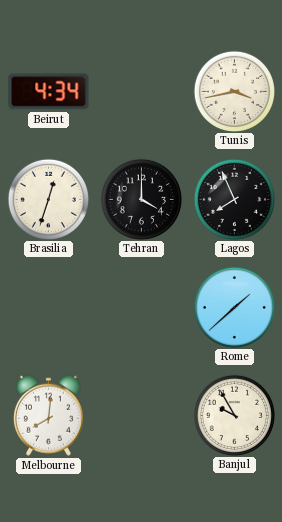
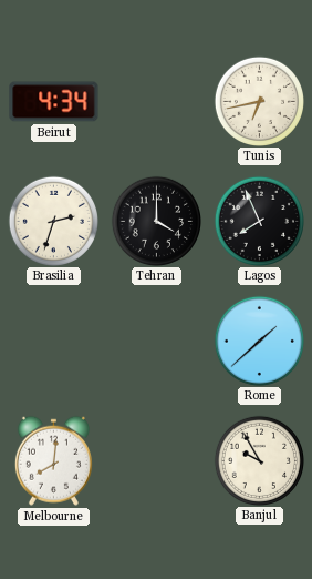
Tunis: 3:43 -> 6:43 (259, 101)
Brasilia: 12:33 -> 2:33 (53, 221)
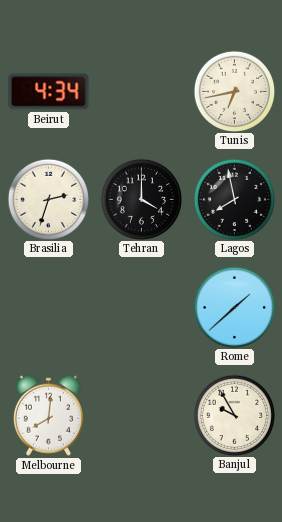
Lagos: 7:56 -> 7:58 (234, 199)
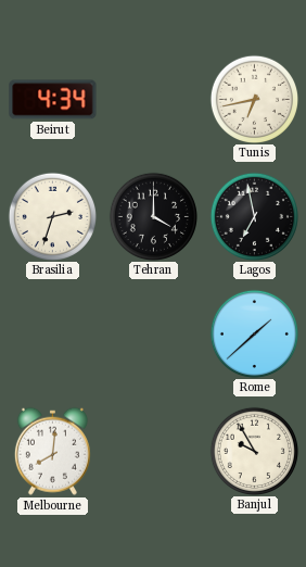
Lagos: 7:58 -> 6:58 (254, 216)
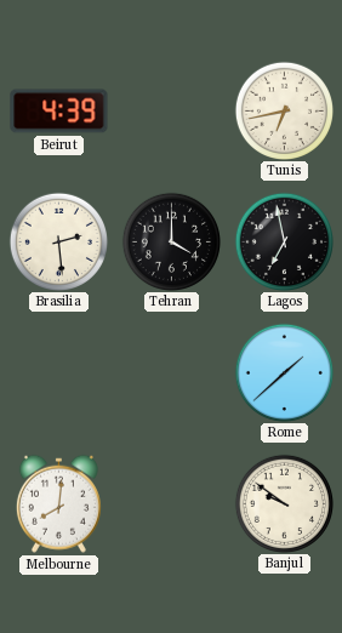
Beirut: 4:34 -> 4:39 (59, 112)
Brasilia: 2:33 -> 2:29 (58, 241)
Banjul: 9:55 -> 9:51 (284, 503)
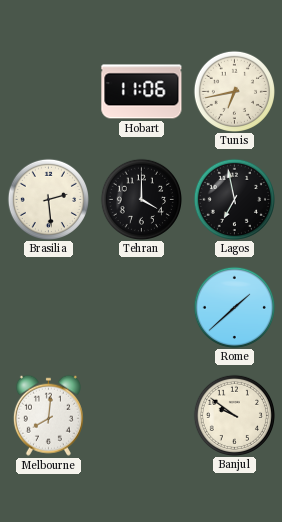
Beirut: 4:39 -> none (59, 112)
Hobart: none -> 11:06 (142, 92)
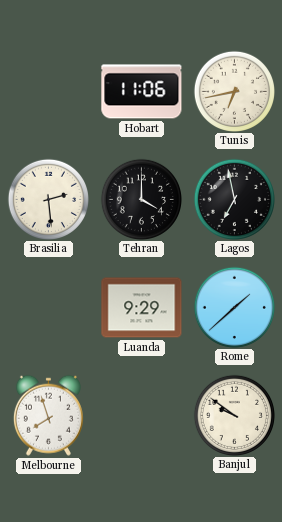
Luanda: none -> 9:29 (142, 308)
Melbourne: 8:01 -> 7:57 (48, 415)
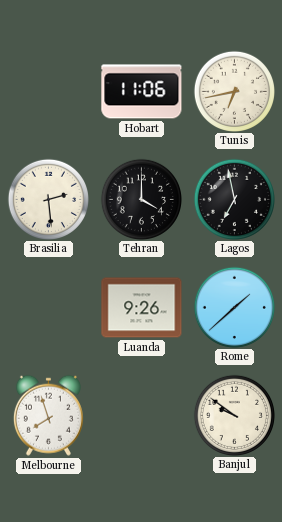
Luanda: 9:29 -> 9:26 (142, 308)
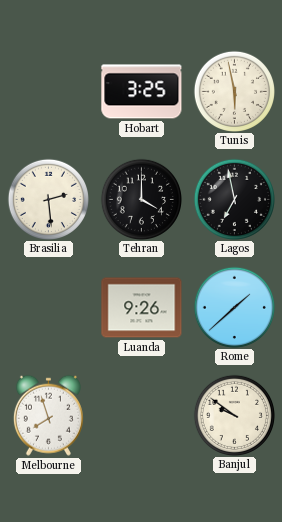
Hobart: 11:06 -> 3:25 (142, 92)
Tunis: 6:43 -> 5:58 (234, 91)
